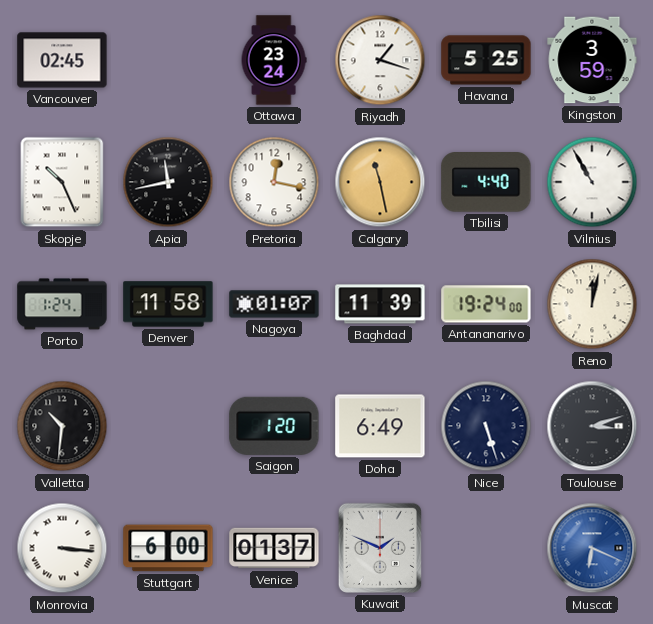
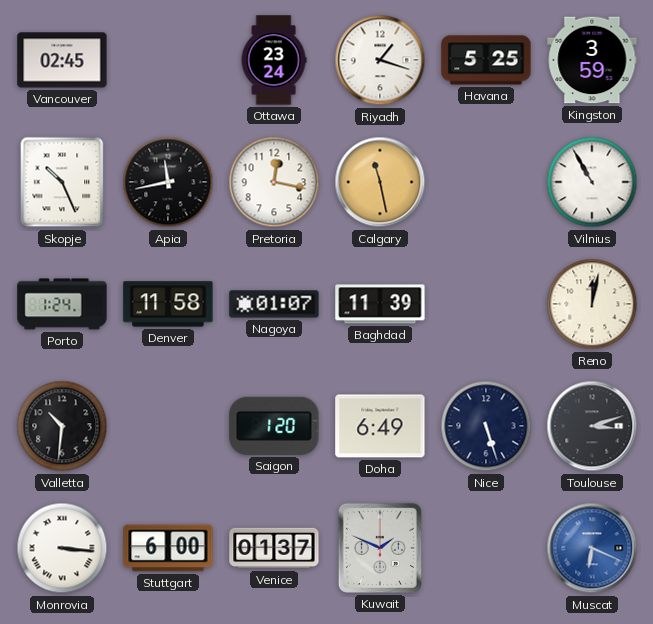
Tbilisi: 4:40 -> none (486, 182)
Antananarivo: 19:24 -> none (486, 304)
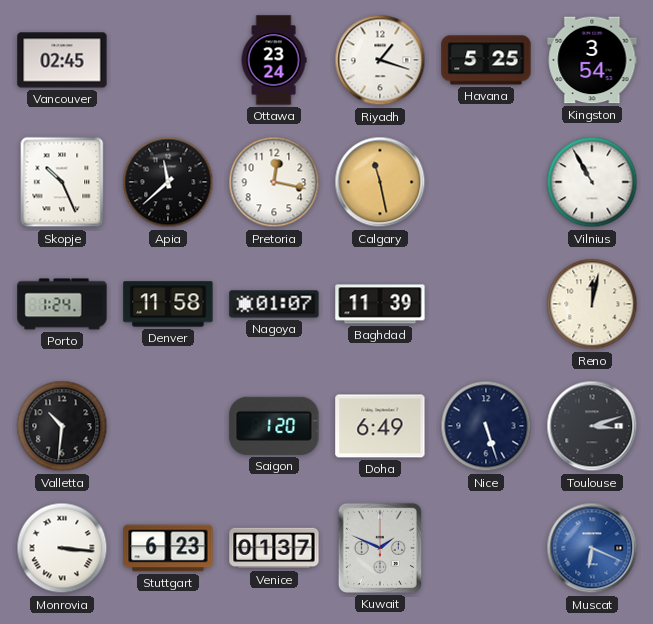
Kingston: 3:59 -> 3:54 (592, 60)
Apia: 11:43 -> 11:38 (168, 182)
Stuttgart: 6:00 -> 6:23 (168, 548)
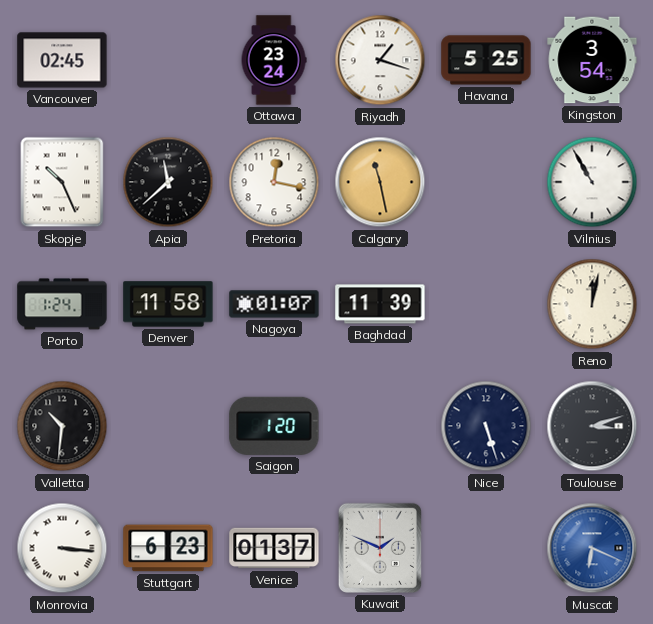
Doha: 6:49 -> none (380, 426)
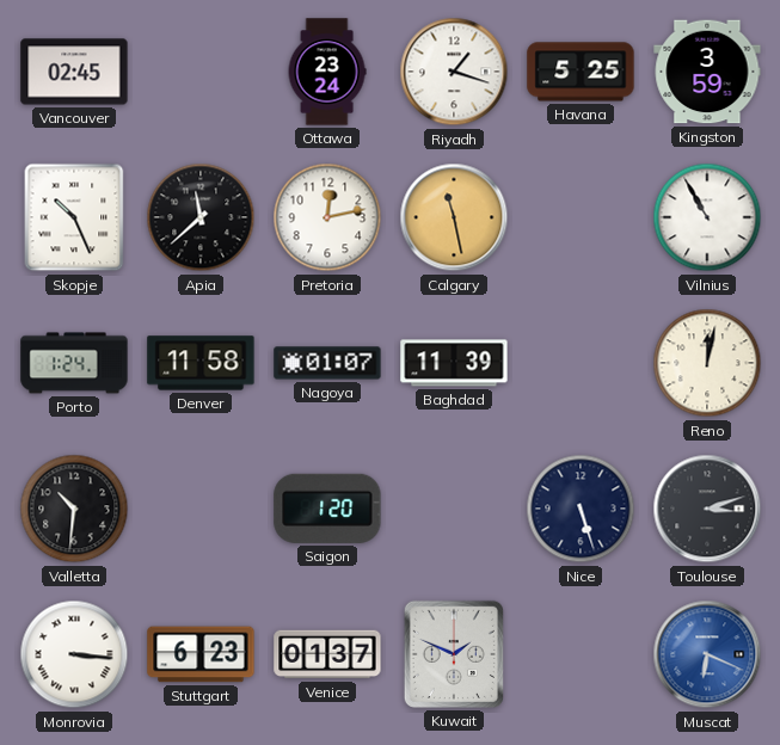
Kingston: 3:54 -> 3:59 (707, 72)
Pretoria: 12:17 -> 12:13 (327, 217)
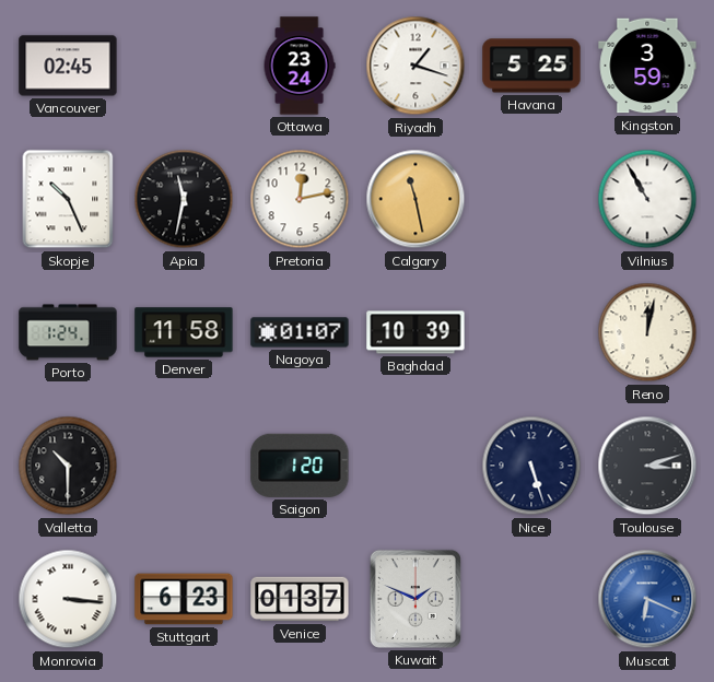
Apia: 11:38 -> 11:32 (184, 199)
Baghdad: 11:39 -> 10:39 (415, 332)
Valletta: 10:31 -> 10:30 (68, 466)
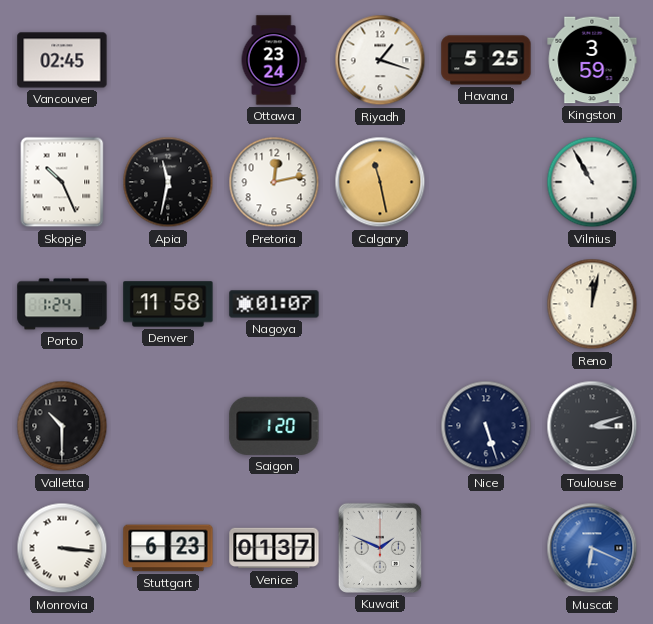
Baghdad: 10:39 -> none (415, 332)
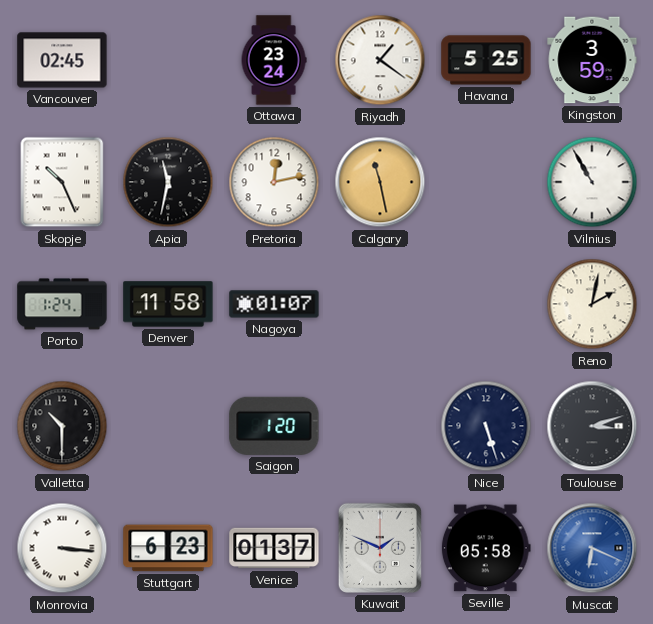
Riyadh: 1:18 -> 1:21 (380, 60)
Reno: 12:02 -> 2:02 (592, 304)
Seville: none -> 05:58 (486, 548)
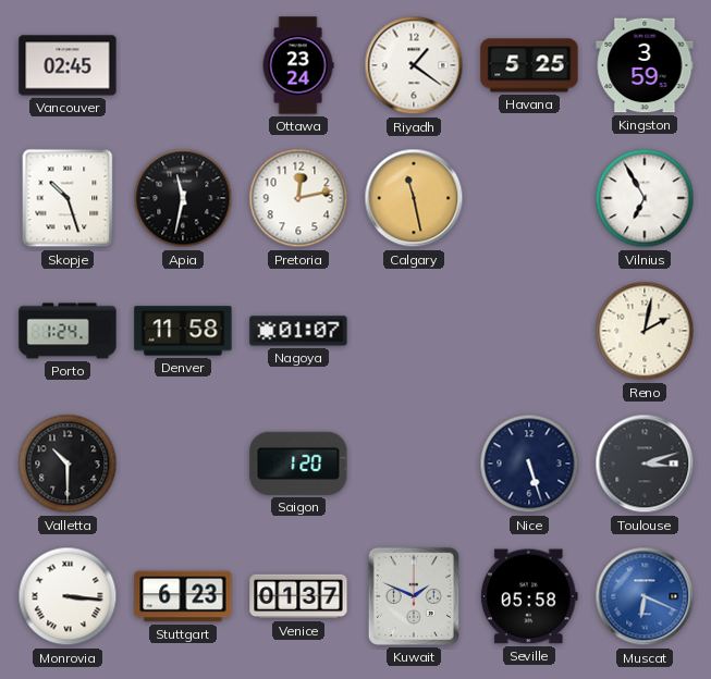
Skopje: 10:26 -> 10:27 (68, 198)
Vilnius: 10:55 -> 6:55 (645, 198)
